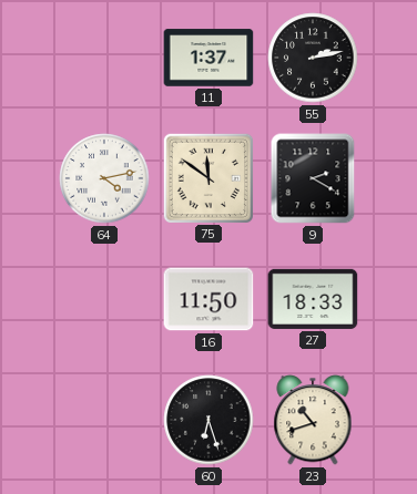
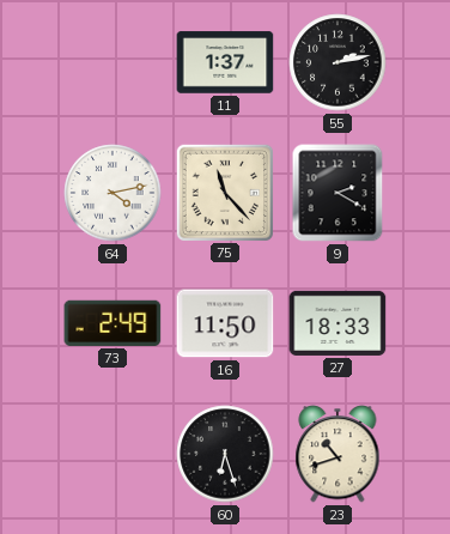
75: 11:51 -> 11:23 (224, 192)
73: none -> 2:49 (113, 323)
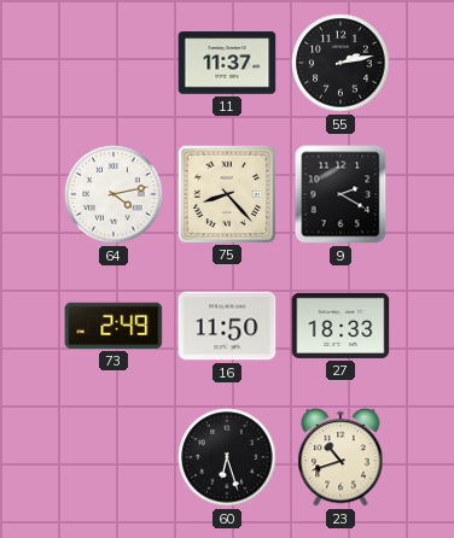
11: 1:37 -> 11:37 (227, 63)
75: 11:23 -> 8:23 (226, 193)
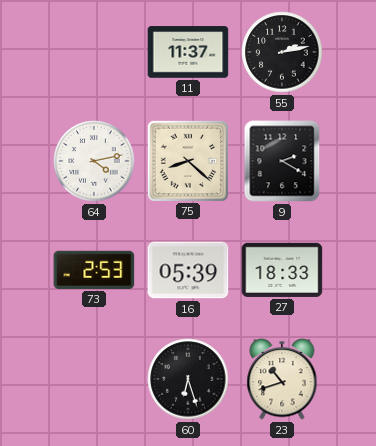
75: 8:23 -> 8:22 (187, 160)
73: 2:49 -> 2:53 (94, 270)
16: 11:50 -> 05:39 (188, 270)
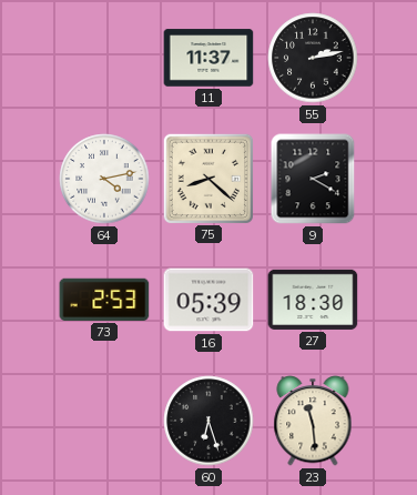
27: 18:33 -> 18:30 (313, 300)
23: 10:42 -> 11:29 (313, 421)
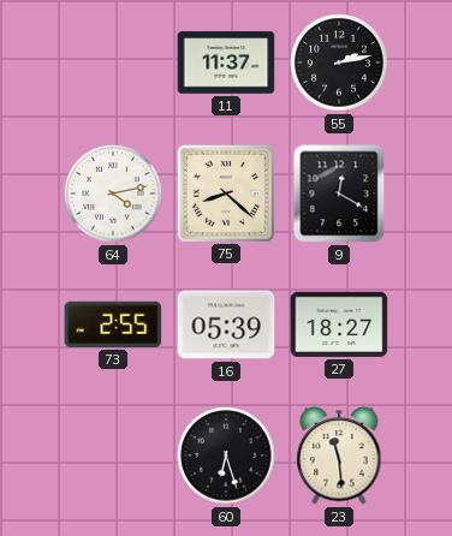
9: 2:20 -> 12:20 (339, 193)
73: 2:53 -> 2:55 (113, 324)
27: 18:30 -> 18:27 (339, 324)
